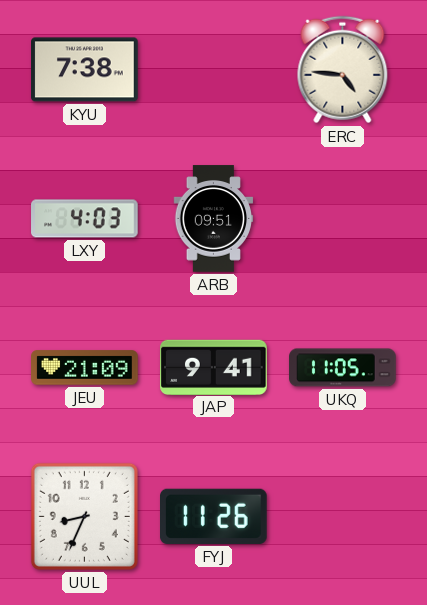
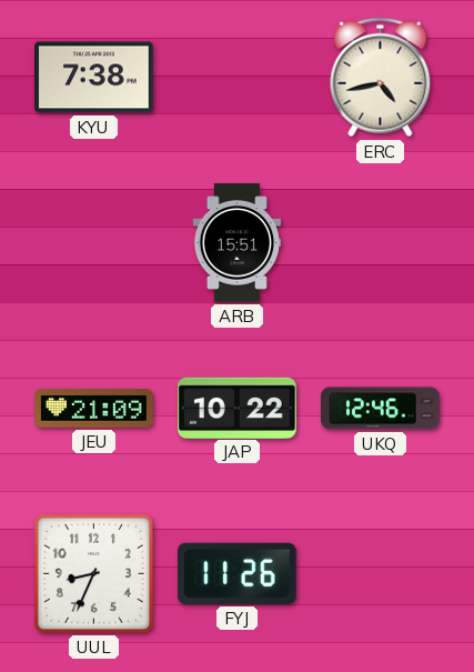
ERC: 4:46 -> 4:43 (381, 78)
LXY: 4:03 -> none (85, 219)
ARB: 09:51 -> 15:51 (238, 243)
JAP: 9:41 -> 10:22 (238, 408)
UKQ: 11:05 -> 12:46 (381, 409)
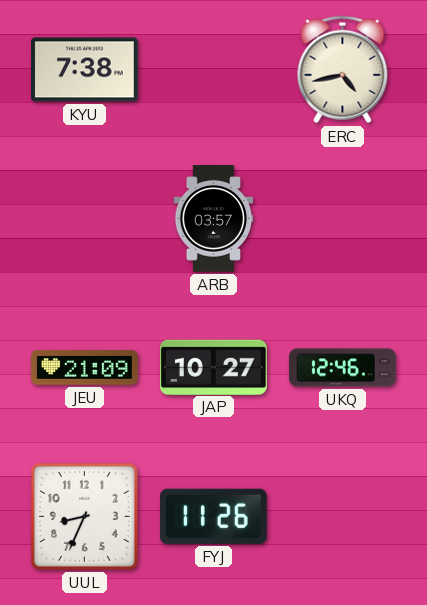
ARB: 15:51 -> 03:57 (214, 219)
JAP: 10:22 -> 10:27 (214, 367)
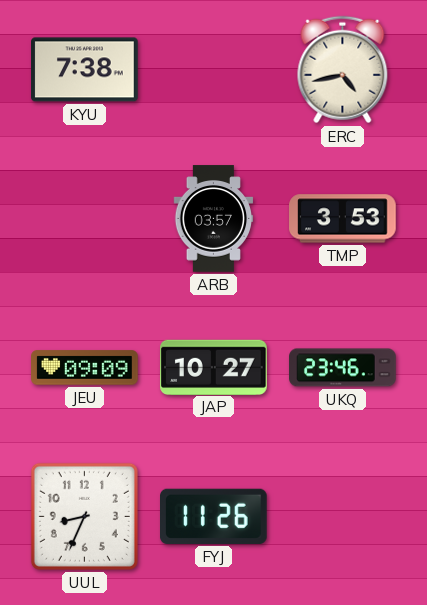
TMP: none -> 3:53 (343, 219)
JEU: 21:09 -> 09:09 (85, 368)
UKQ: 12:46 -> 23:46 (343, 368)
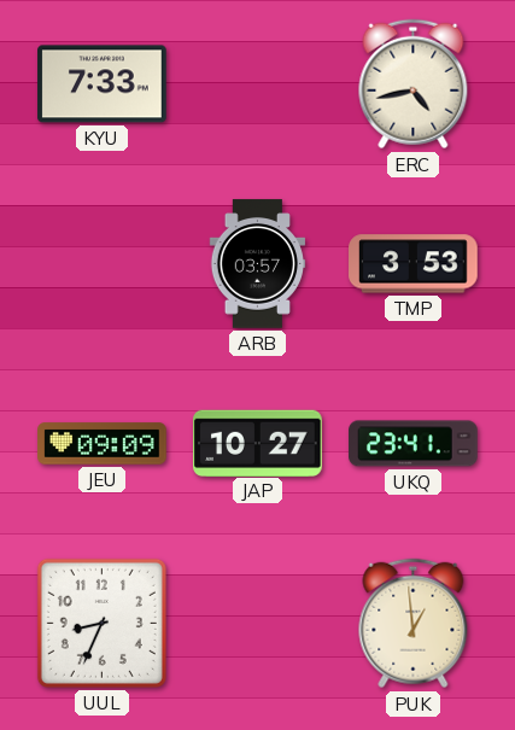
KYU: 7:38 -> 7:33 (103, 84)
UKQ: 23:46 -> 23:41 (414, 444)
FYJ: 11:26 -> none (214, 516)
PUK: none -> 12:59 (414, 624)
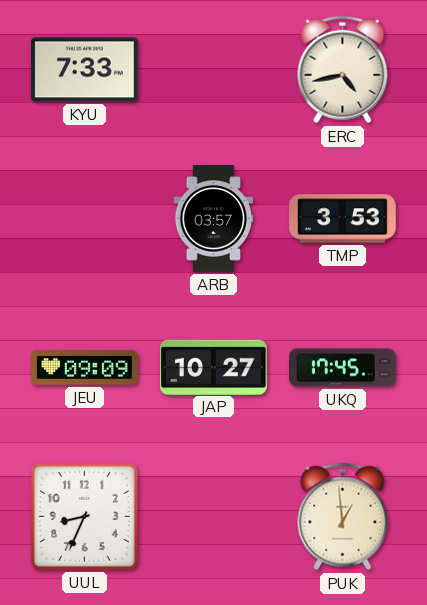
UKQ: 23:41 -> 17:45 (343, 368)
